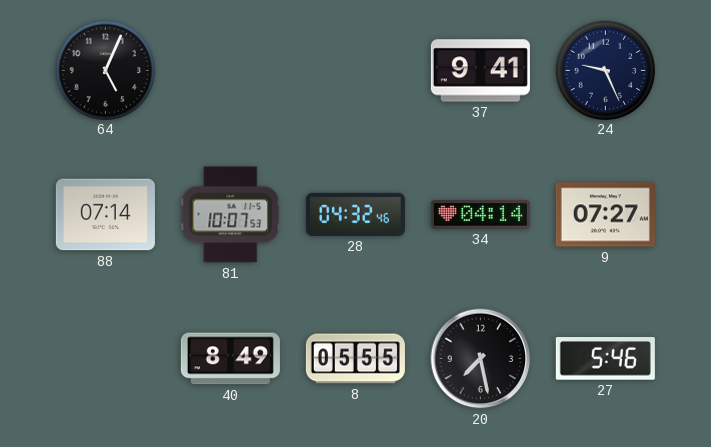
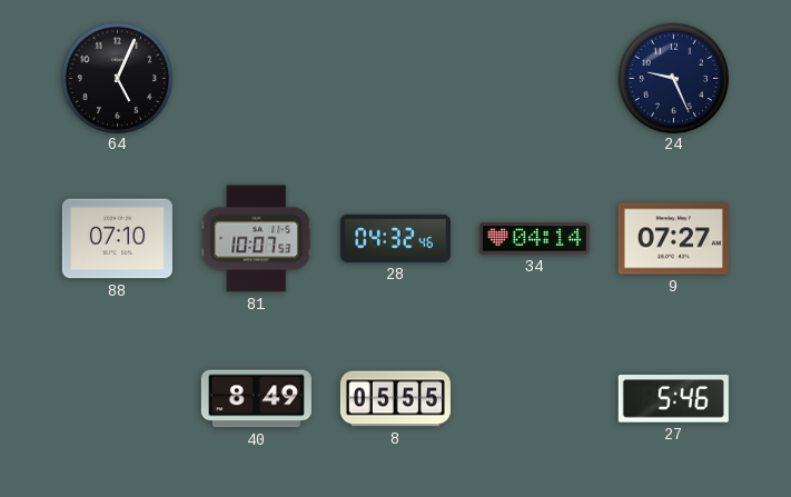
37: 9:41 -> none (480, 71)
88: 07:14 -> 07:10 (117, 239)
20: 7:28 -> none (481, 359)
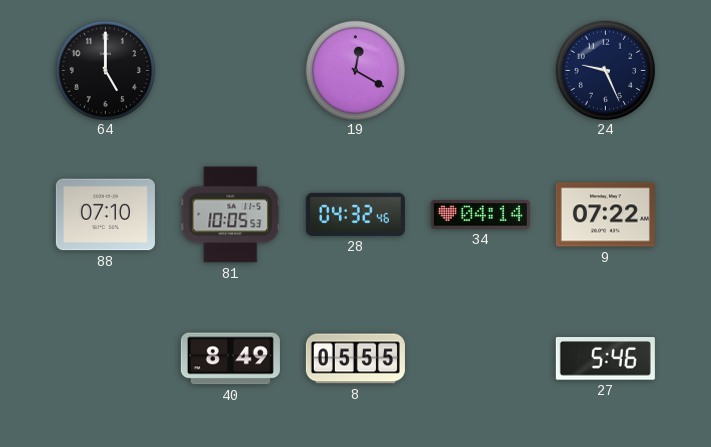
64: 5:04 -> 5:00 (105, 70)
19: none -> 12:20 (355, 70)
81: 10:07 -> 10:05 (231, 215)
9: 07:27 -> 07:22 (605, 215)
